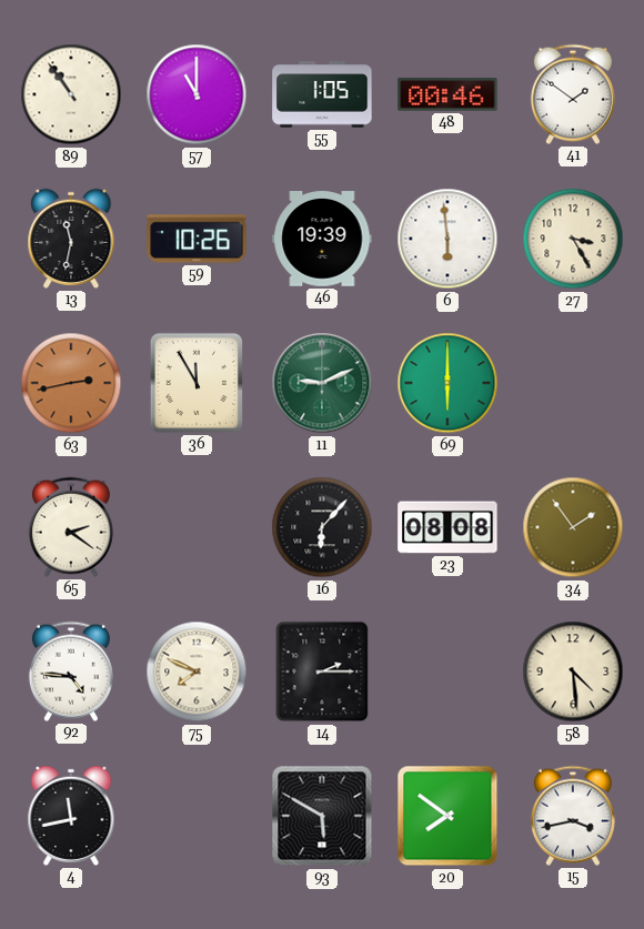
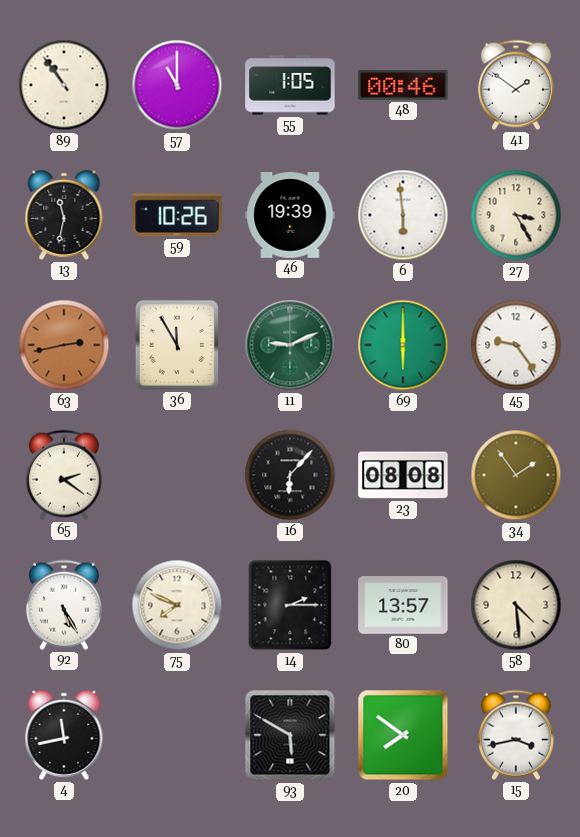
45: none -> 9:24 (516, 345)
92: 4:46 -> 5:25 (64, 605)
80: none -> 13:57 (403, 605)
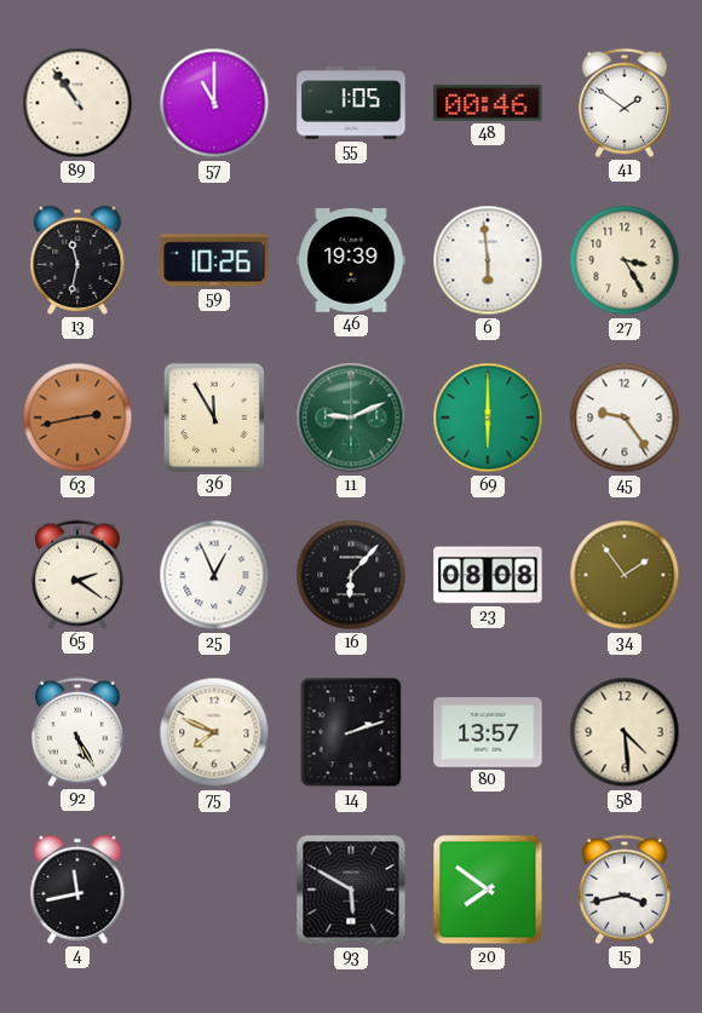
25: none -> 12:56 (214, 575)
14: 2:15 -> 2:12 (351, 732)
